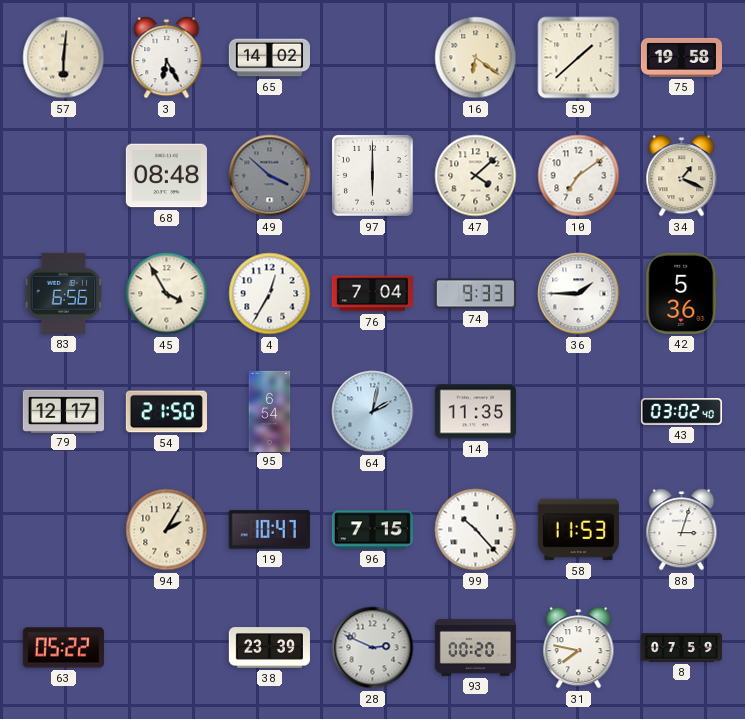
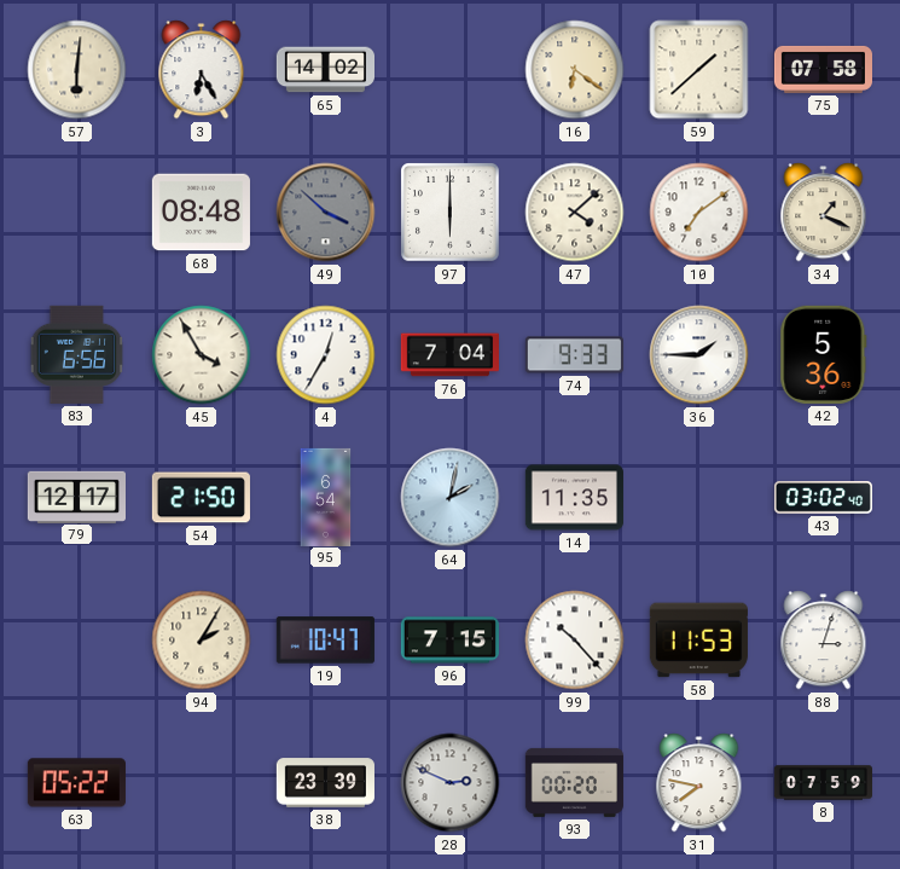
75: 19:58 -> 07:58 (823, 69)
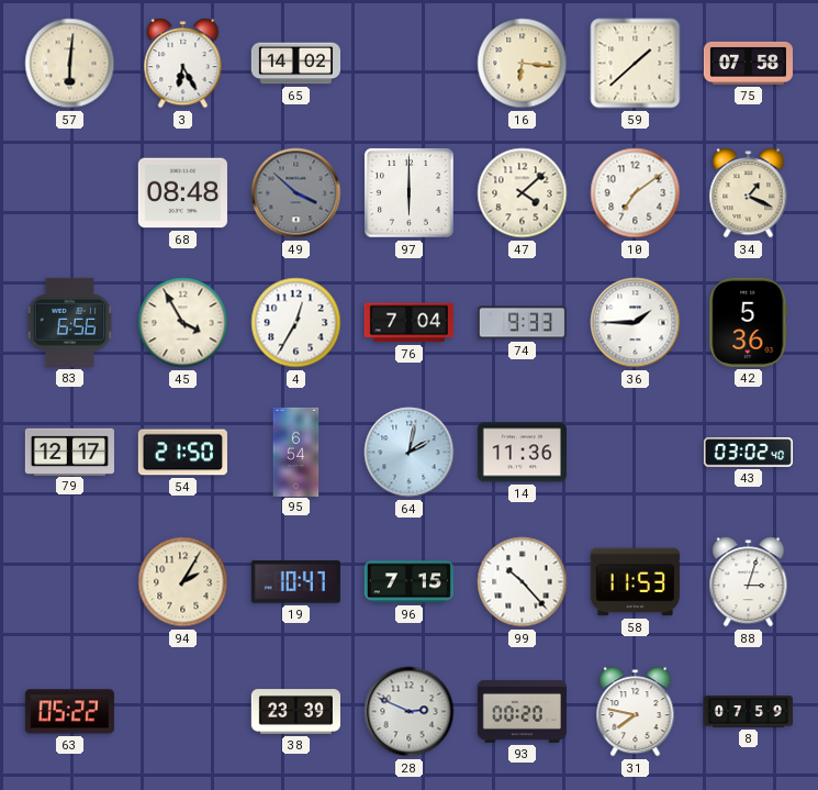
16: 6:21 -> 6:16 (523, 64)
14: 11:35 -> 11:36 (522, 453)
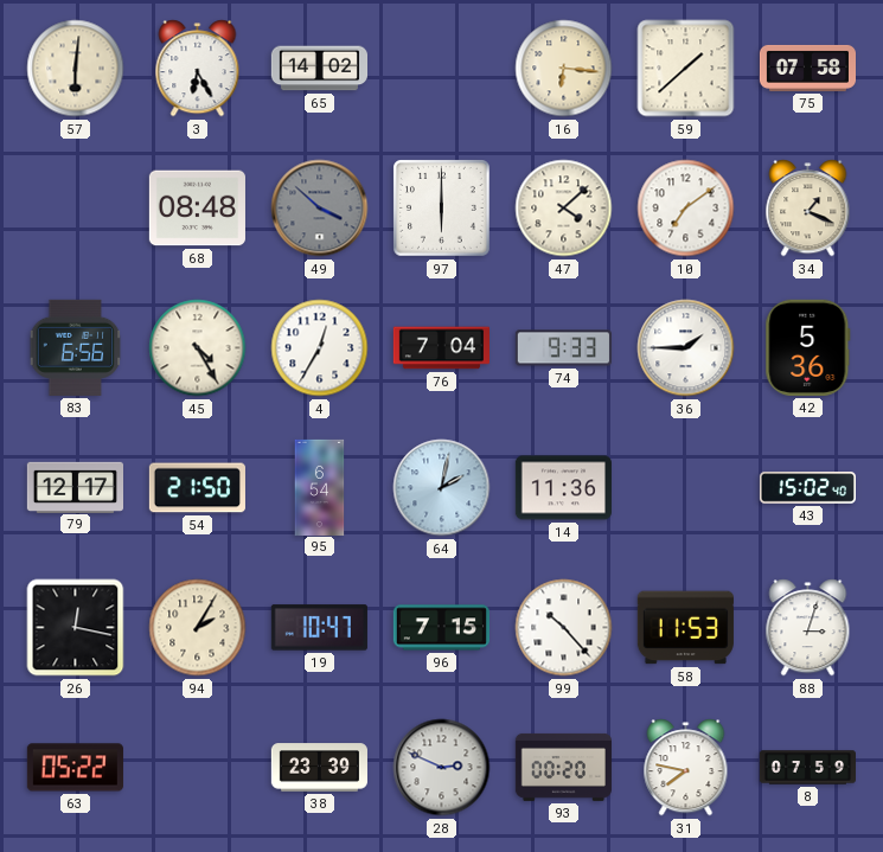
45: 3:55 -> 4:25 (198, 348)
43: 03:02 -> 15:02 (807, 488)
26: none -> 12:17 (76, 628)
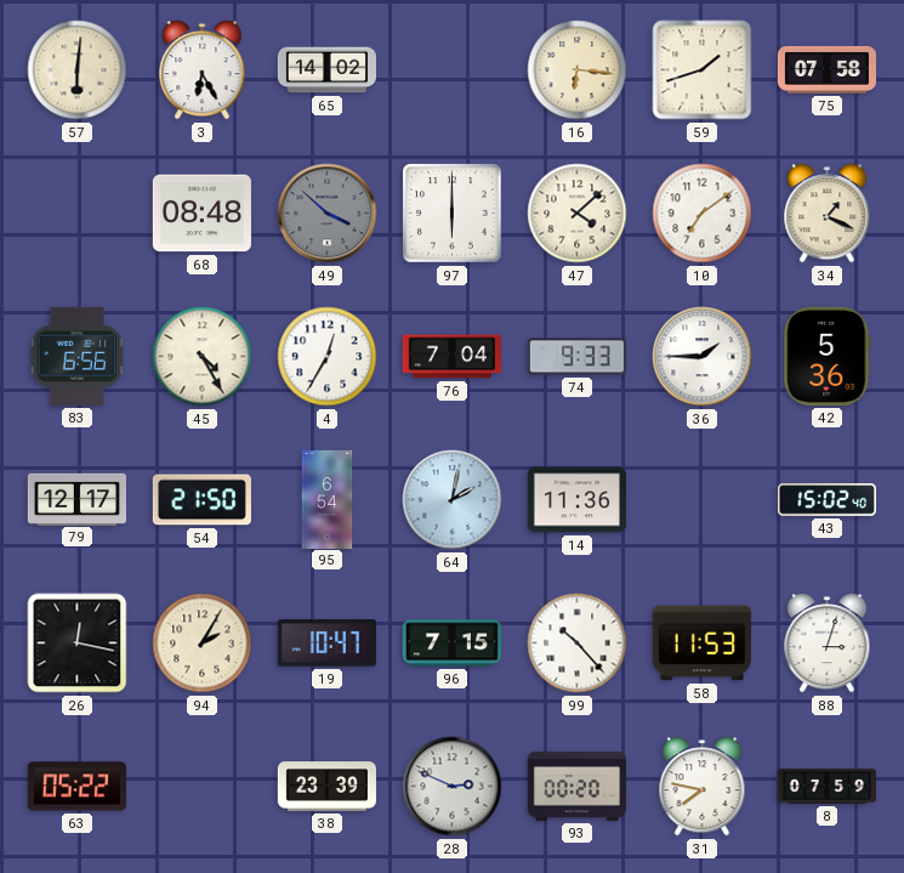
59: 1:38 -> 1:42 (703, 70)
